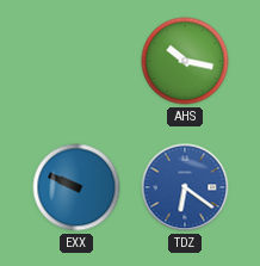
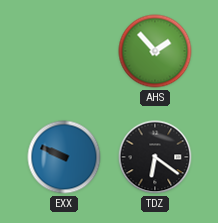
AHS: 10:17 -> 1:53 (155, 51)
TDZ dial: blue -> black (155, 157)
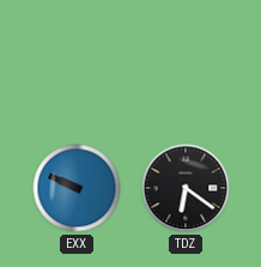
AHS: 1:53 -> none (155, 51)
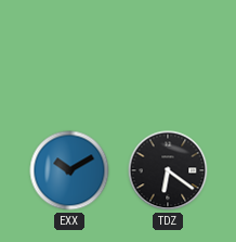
EXX: 9:49 -> 10:10 (69, 170)
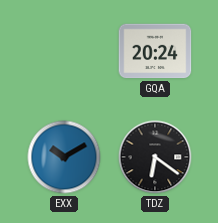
GQA: none -> 20:24 (155, 51)
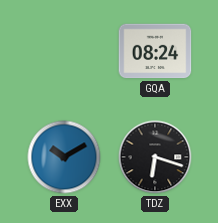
GQA: 20:24 -> 08:24 (155, 51)
TDZ: 6:21 -> 6:18 (155, 157)
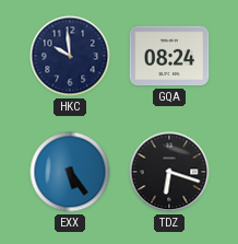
HKC: none -> 9:59 (70, 56)
EXX: 10:10 -> 5:24 (70, 172)
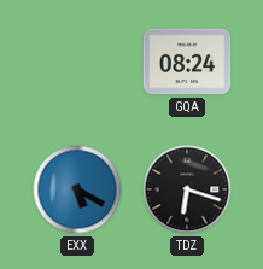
HKC: 9:59 -> none (70, 56)
EXX: 5:24 -> 5:20 (77, 189)
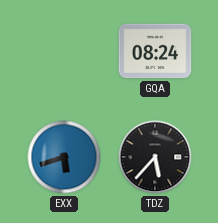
EXX: 5:20 -> 5:42 (64, 157)
TDZ: 6:18 -> 5:37 (155, 157)
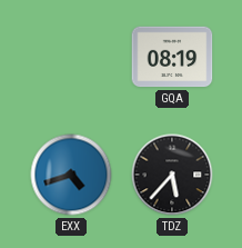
GQA: 08:24 -> 08:19 (172, 57)
EXX: 5:42 -> 4:42 (71, 175)
